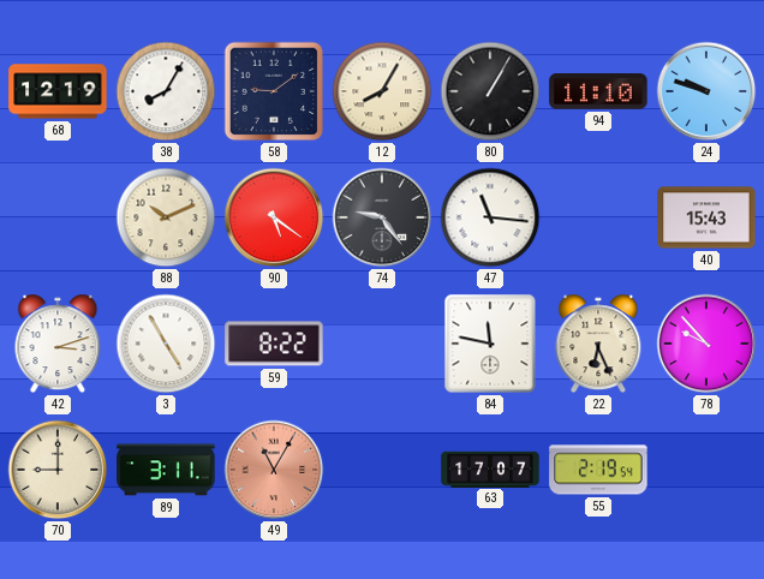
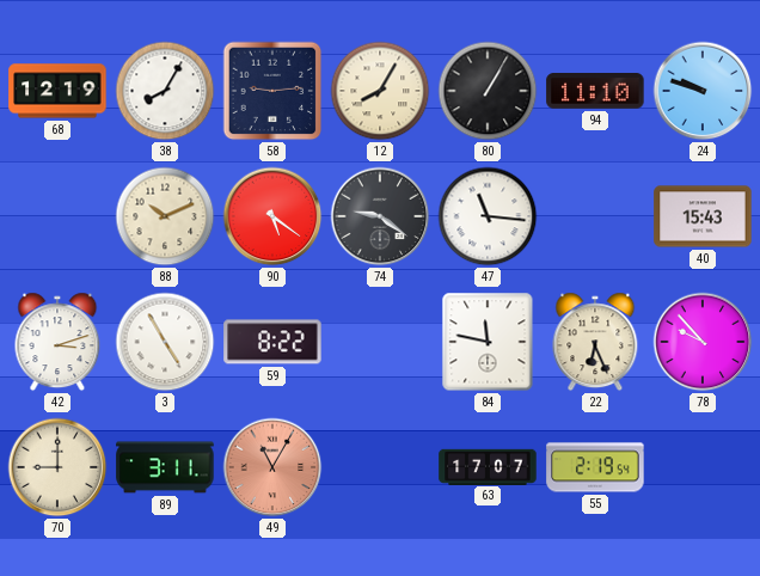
58: 9:09 -> 9:14 (272, 91)
74: 9:24 -> 9:21 (380, 216)
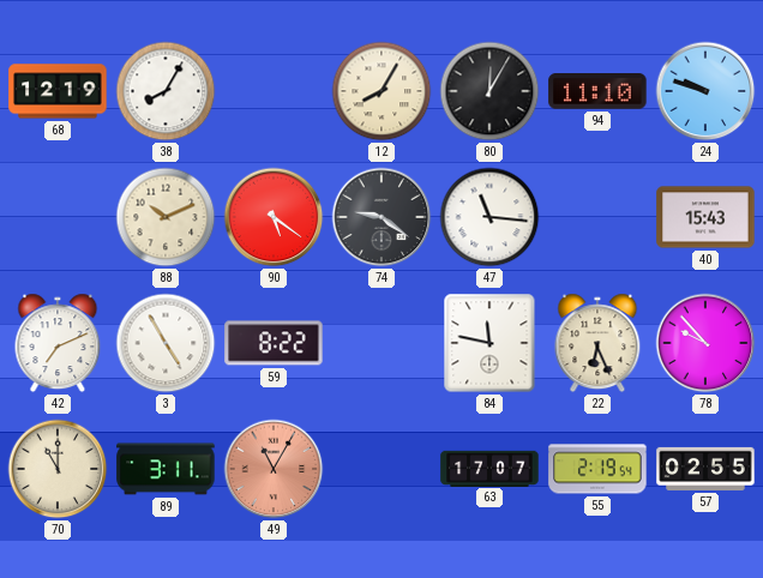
58: 9:14 -> none (272, 91)
80: 1:05 -> 12:05 (489, 91)
42: 3:12 -> 7:11 (58, 343)
70: 9:00 -> 11:00 (58, 469)
57: none -> 02:55 (705, 469)
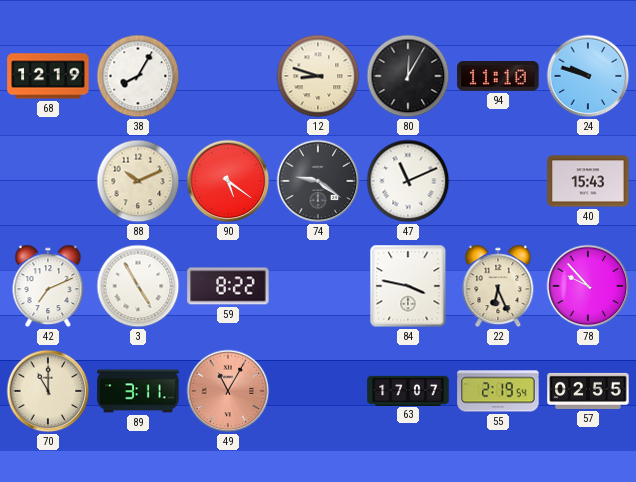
12: 8:05 -> 8:48 (318, 76)
47: 11:16 -> 11:11 (408, 181)
84: 11:47 -> 3:47 (408, 286)
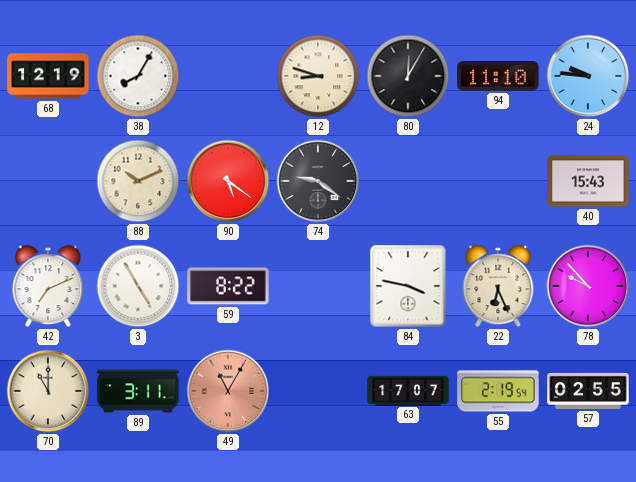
24: 9:48 -> 9:46 (588, 76)
47: 11:11 -> none (408, 181)
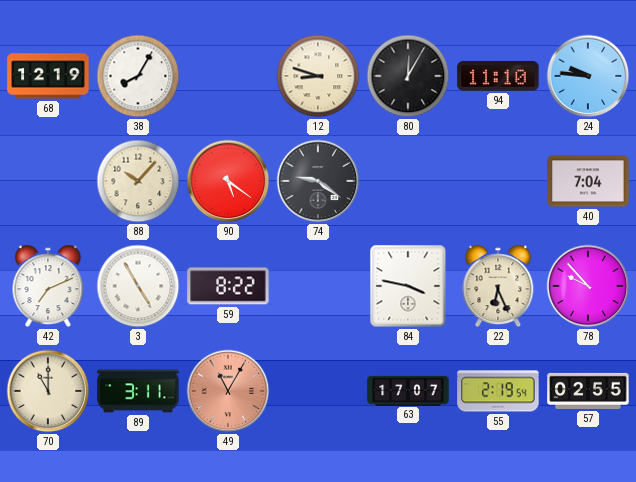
88: 10:11 -> 10:07 (138, 181)
40: 15:43 -> 7:04 (588, 181)
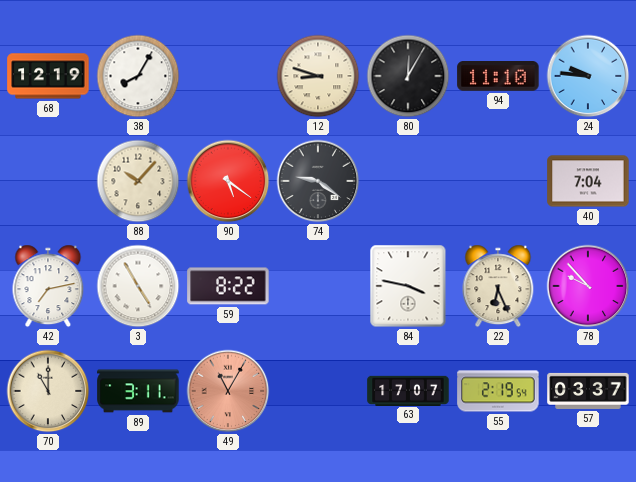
42: 7:11 -> 7:13 (48, 286)
57: 02:55 -> 03:37 (588, 391)
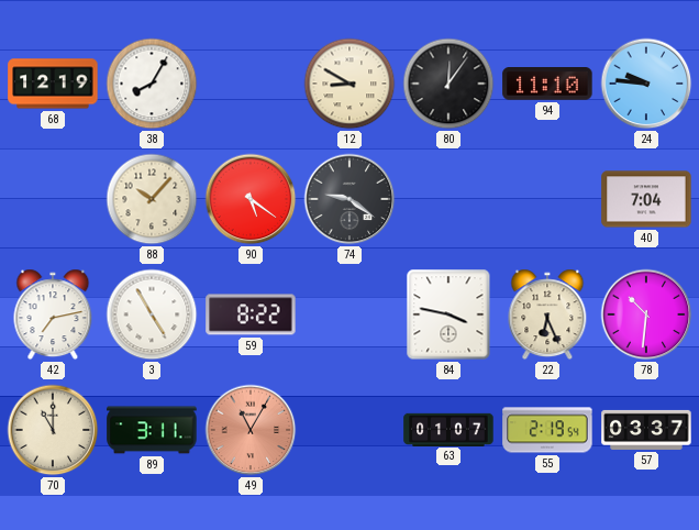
12: 8:48 -> 8:50 (349, 84)
80: 12:05 -> 12:06 (448, 84)
78: 9:53 -> 10:31 (646, 314)
63: 17:07 -> 01:07 (448, 429)
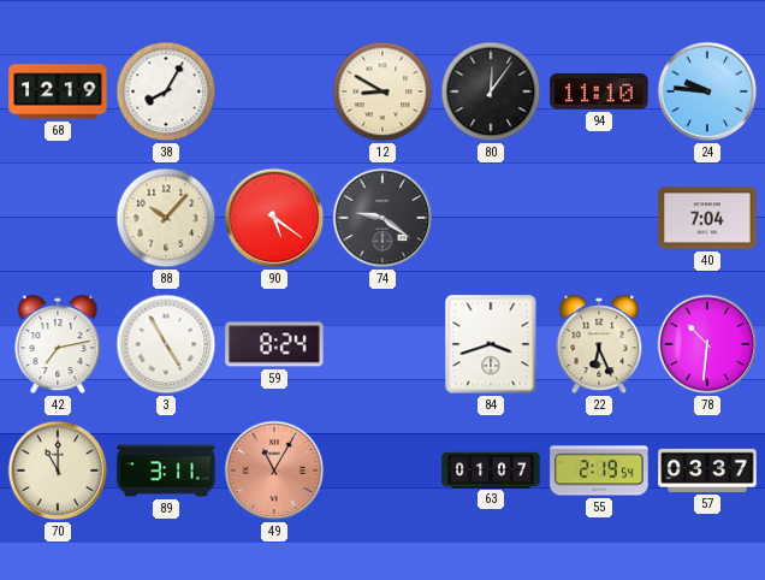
59: 8:22 -> 8:24 (274, 344)
84: 3:47 -> 3:42 (491, 344)
